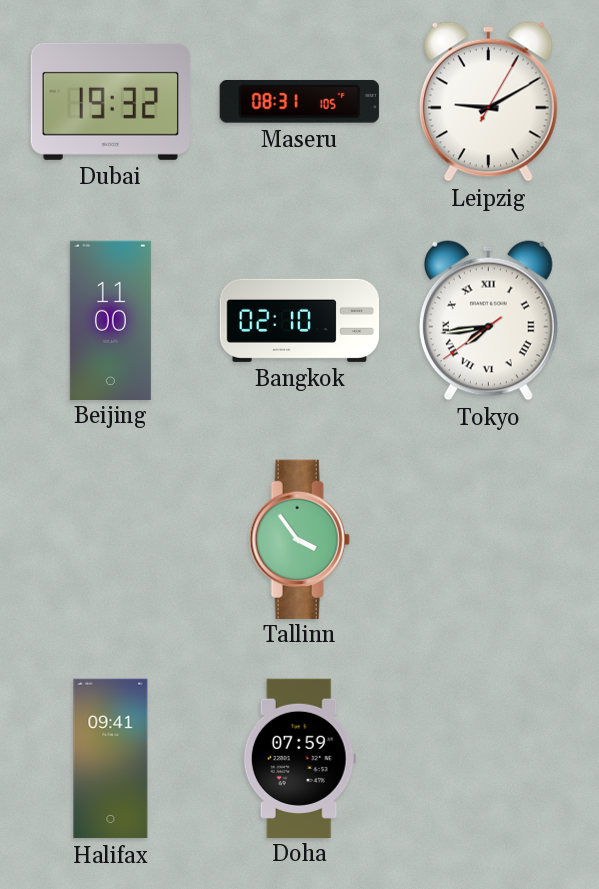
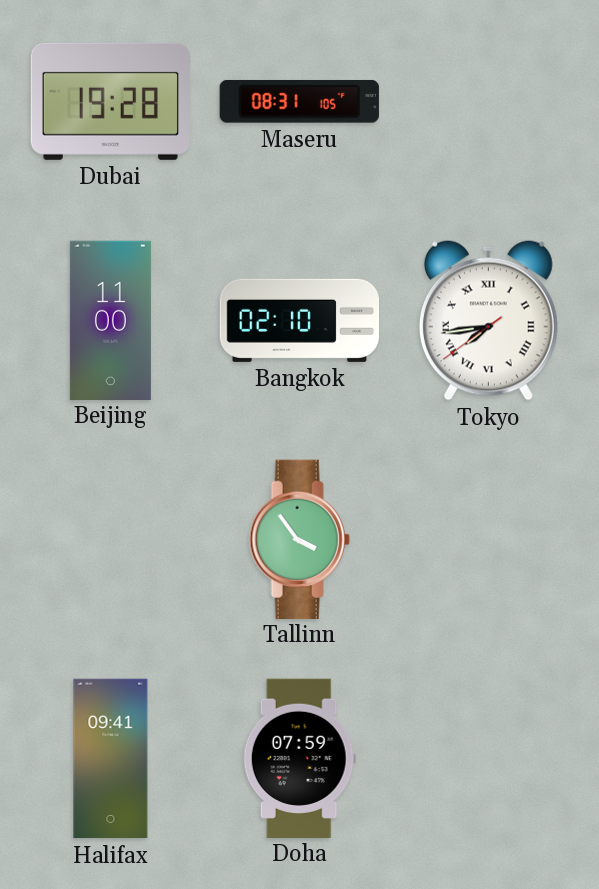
Dubai: 19:32 -> 19:28 (110, 101)
Leipzig: 9:10 -> none (488, 102)
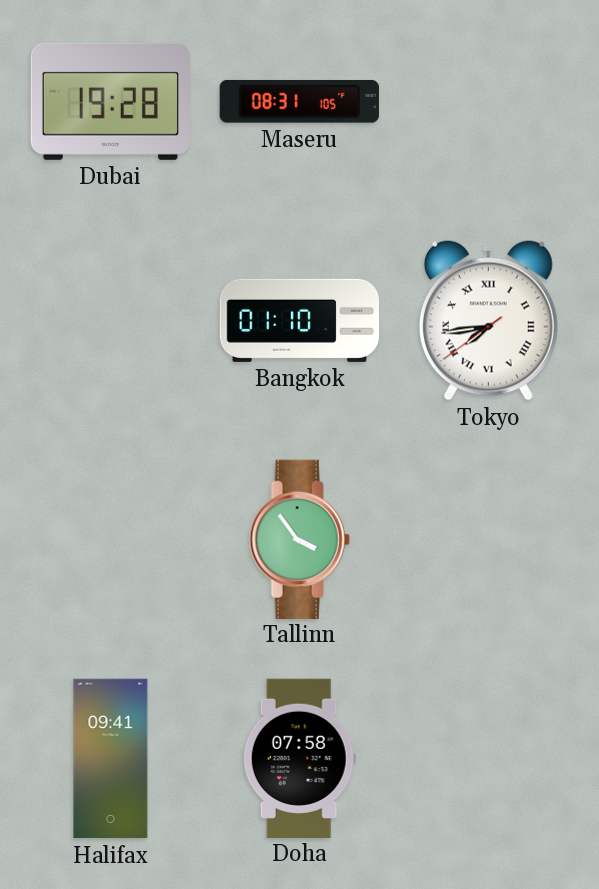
Beijing: 11:00 -> none (110, 320)
Bangkok: 02:10 -> 01:10 (299, 320)
Doha: 07:59 -> 07:58 (299, 758)
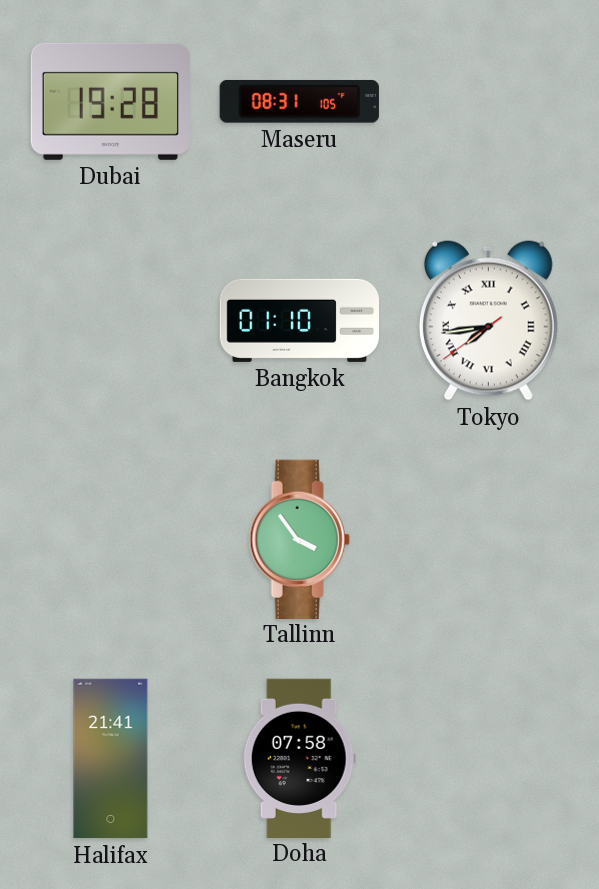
Halifax: 09:41 -> 21:41 (111, 759)
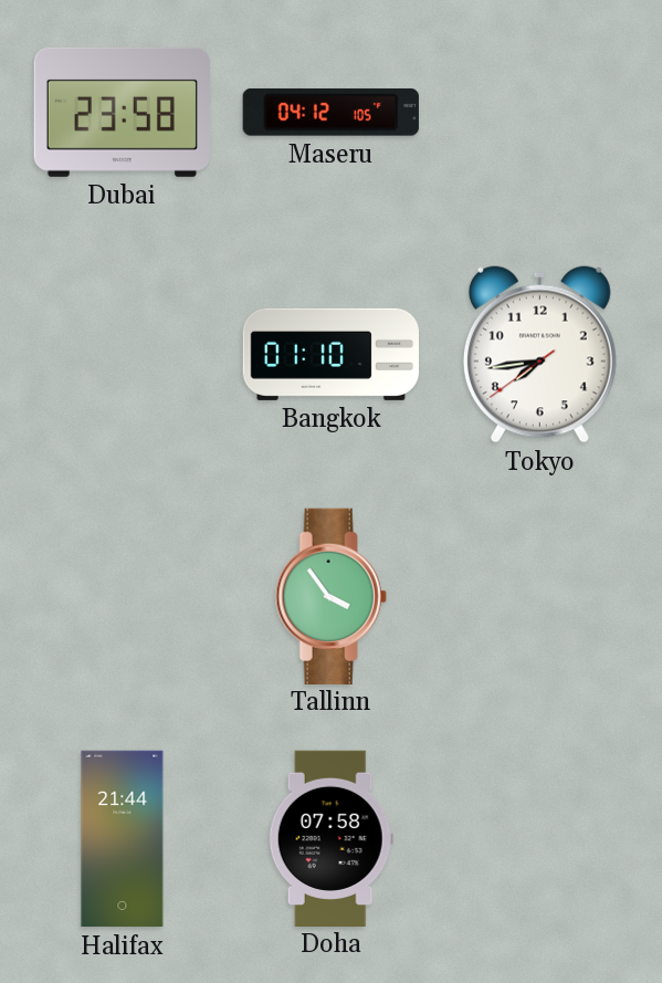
Dubai: 19:28 -> 23:58 (122, 112)
Maseru: 08:31 -> 04:12 (330, 113)
Tokyo numerals: Roman -> Arabic (539, 355)
Halifax: 21:41 -> 21:44 (123, 839)
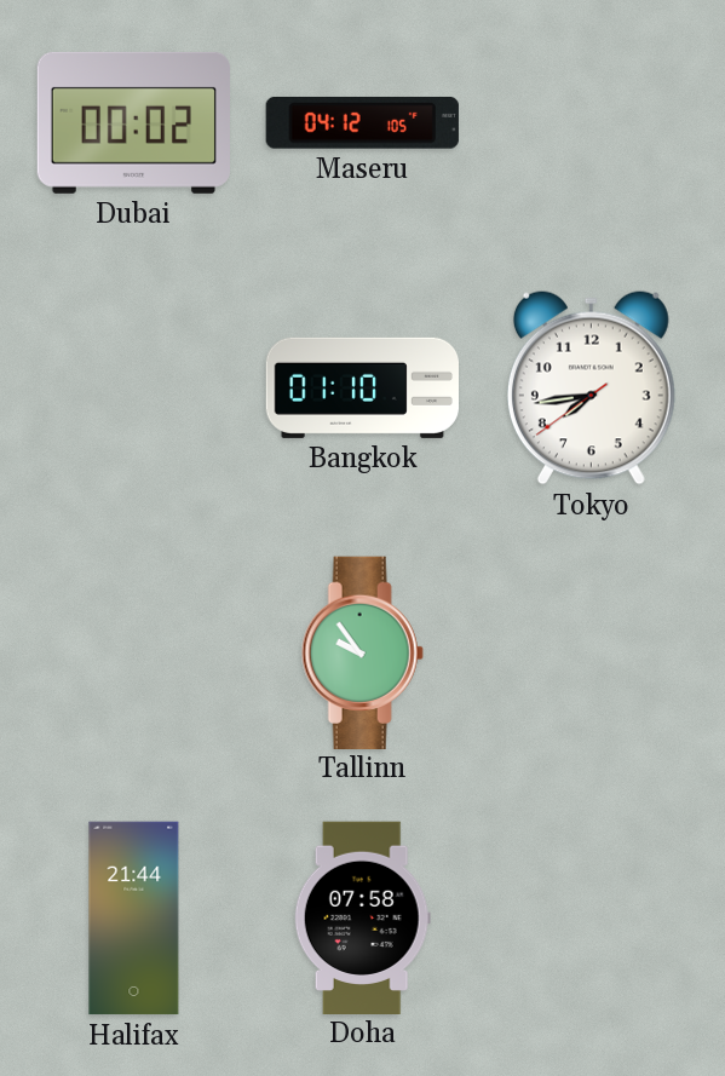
Dubai: 23:58 -> 00:02 (133, 122)
Tallinn: 3:54 -> 9:54 (362, 652)
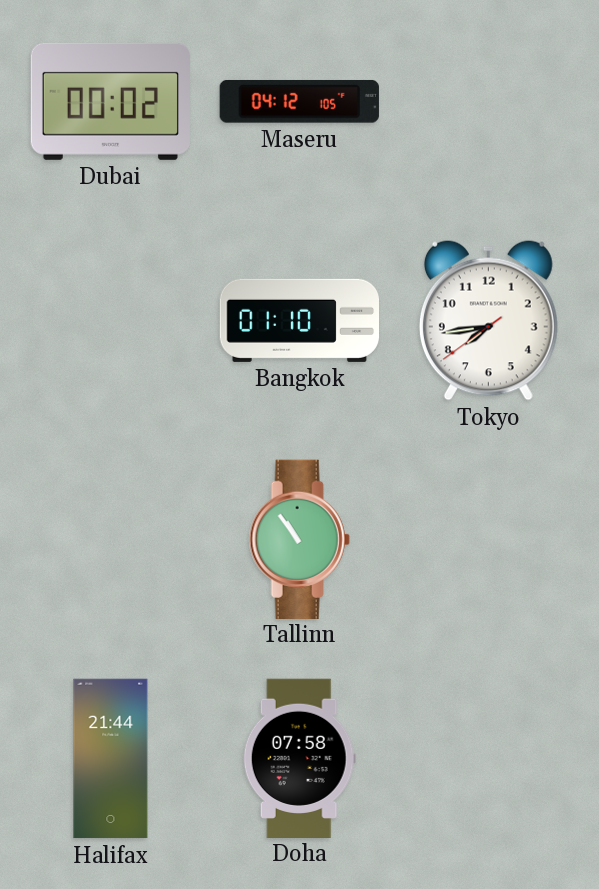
Tallinn: 9:54 -> 10:54 (299, 539)
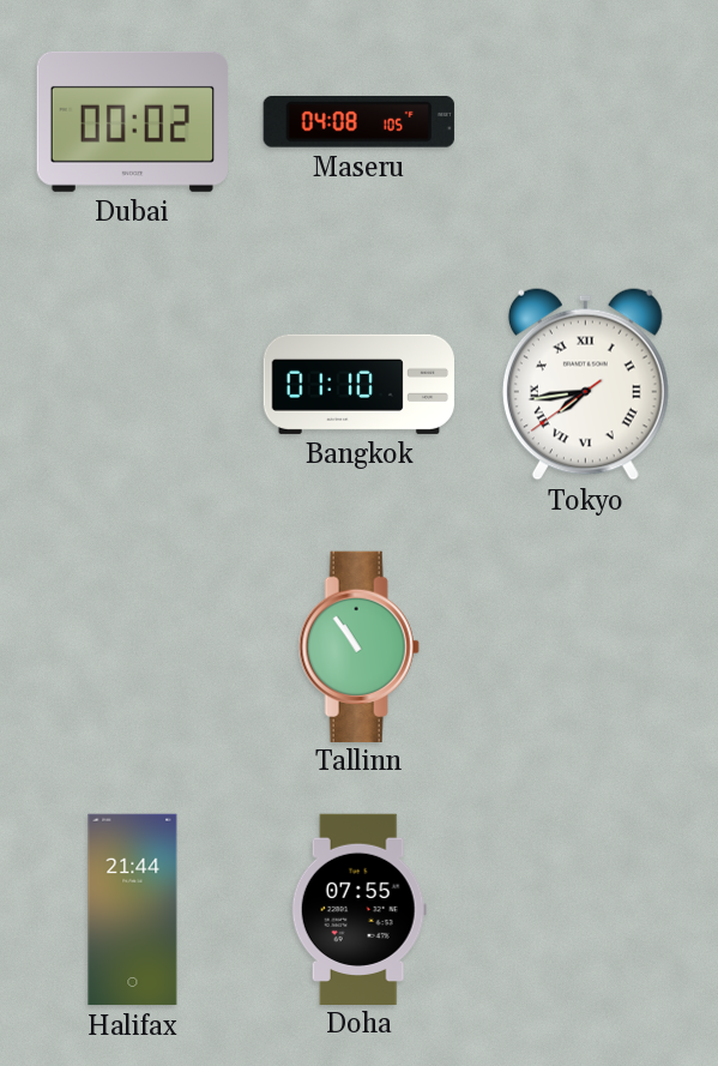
Maseru: 04:12 -> 04:08 (358, 122)
Tokyo numerals: Arabic -> Roman (585, 385)
Doha: 07:58 -> 07:55 (358, 909)
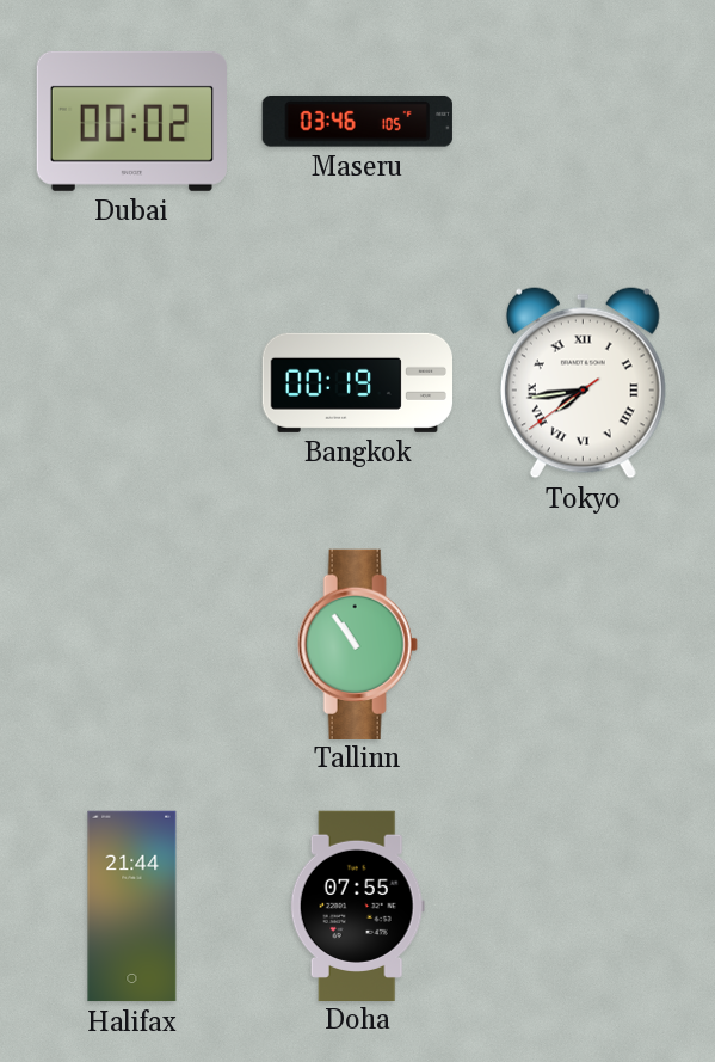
Maseru: 04:08 -> 03:46 (357, 122)
Bangkok: 01:10 -> 00:19 (357, 382)
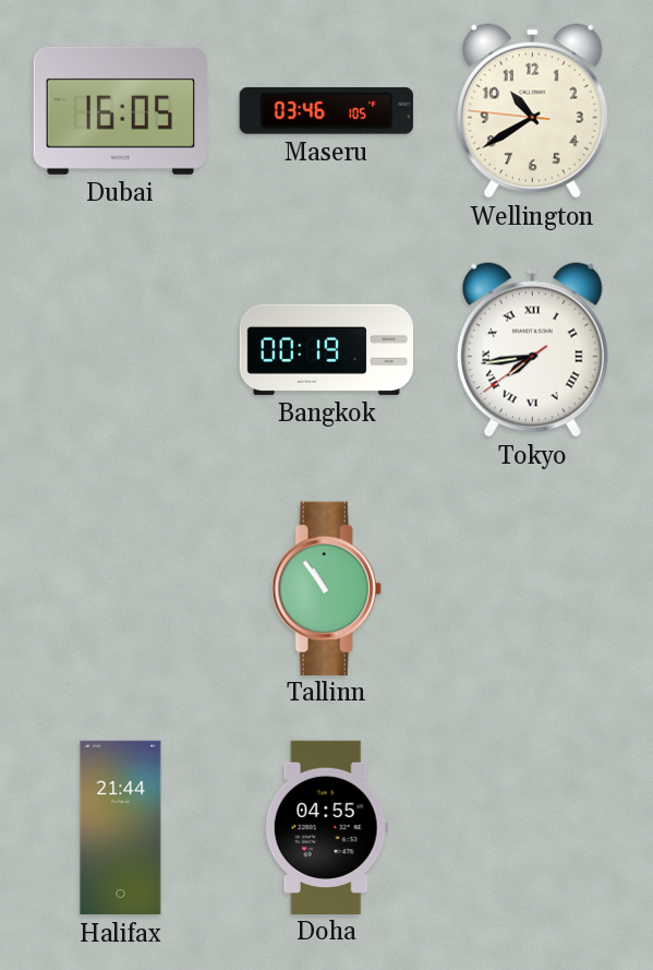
Dubai: 00:02 -> 16:05 (120, 110)
Wellington: none -> 10:39 (532, 111)
Doha: 07:55 -> 04:55 (326, 827)
